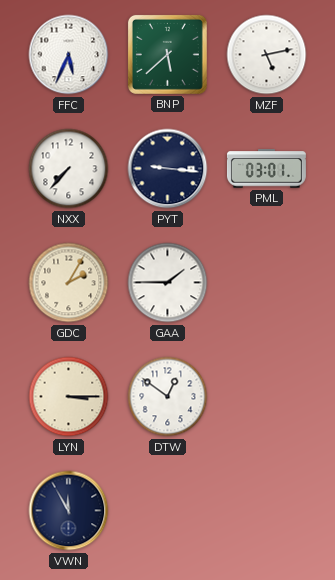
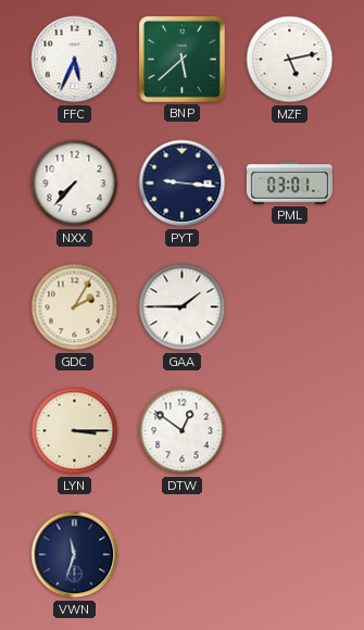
VWN: 11:55 -> 11:33 (75, 555)
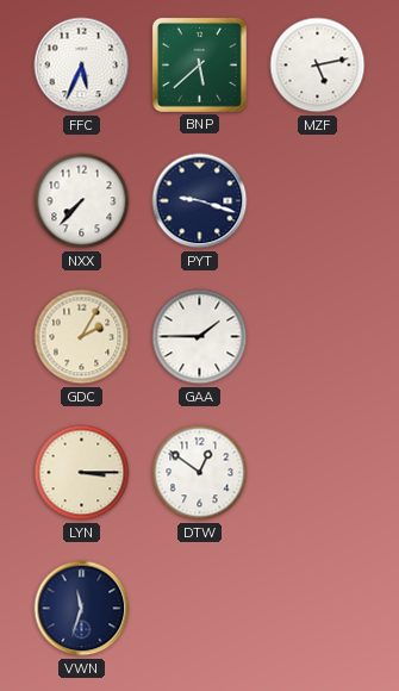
PYT: 9:16 -> 9:18 (200, 201)
PML: 03:01 -> none (289, 184)
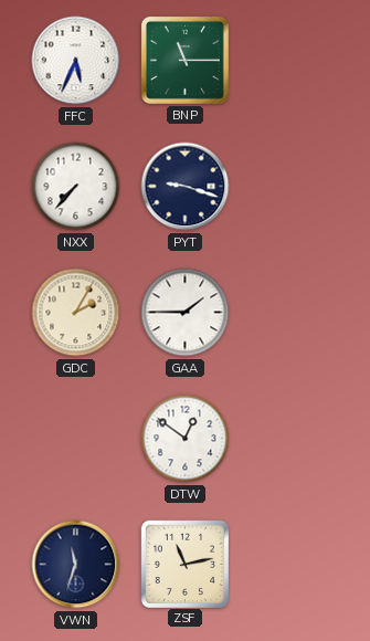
BNP: 5:38 -> 11:15 (184, 60)
MZF: 5:13 -> none (318, 66)
LYN: 3:15 -> none (82, 473)
ZSF: none -> 11:13 (184, 564)
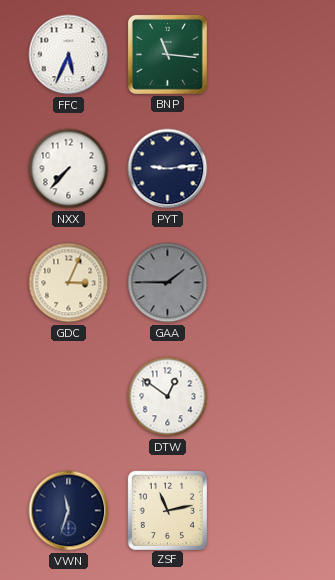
BNP: 11:15 -> 11:16 (167, 54)
PYT: 9:18 -> 9:14 (168, 169)
GDC: 2:05 -> 3:04 (69, 283)
GAA dial: white -> grey (168, 283)
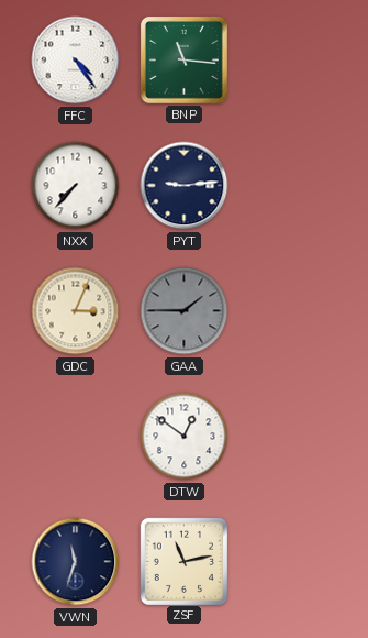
FFC: 5:34 -> 4:24 (76, 61)
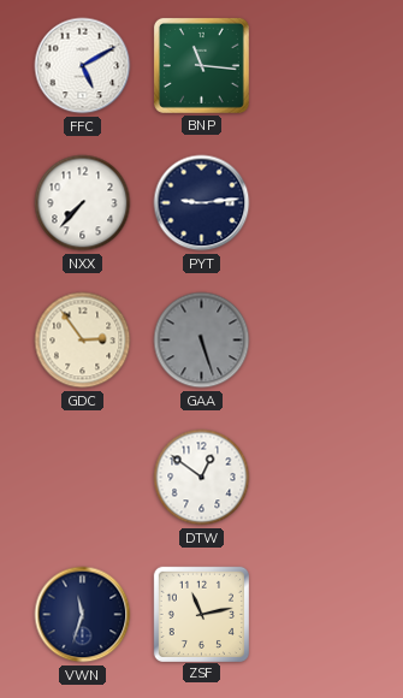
FFC: 4:24 -> 5:10 (83, 66)
GDC: 3:04 -> 2:54 (83, 341)
GAA: 1:45 -> 5:27 (202, 341)
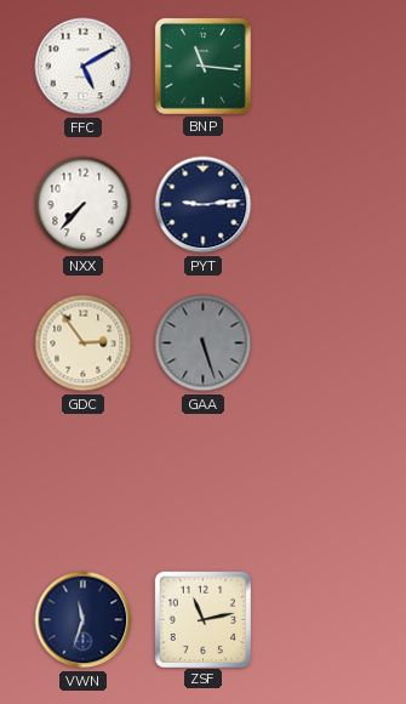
DTW: 12:51 -> none (202, 478)
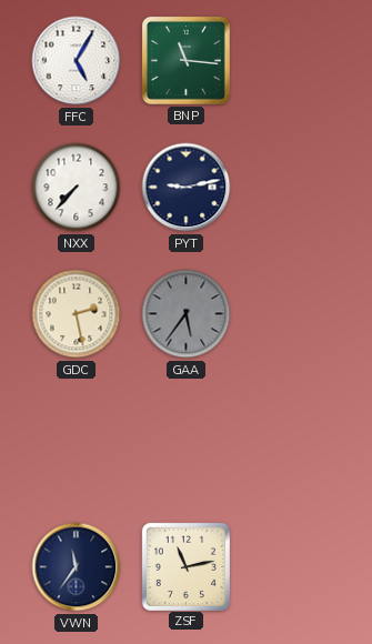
FFC: 5:10 -> 5:05 (77, 61)
PYT: 9:14 -> 9:13 (187, 188)
GDC: 2:54 -> 2:28 (77, 314)
GAA: 5:27 -> 5:36 (187, 314)
VWN: 11:33 -> 11:36 (77, 567)
